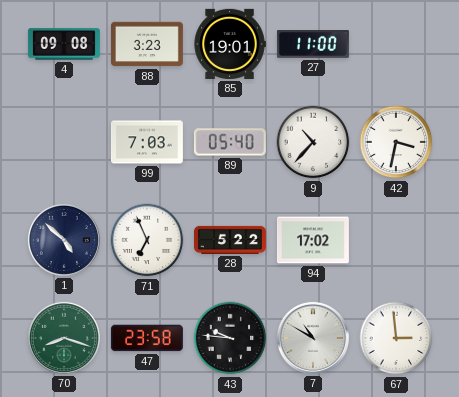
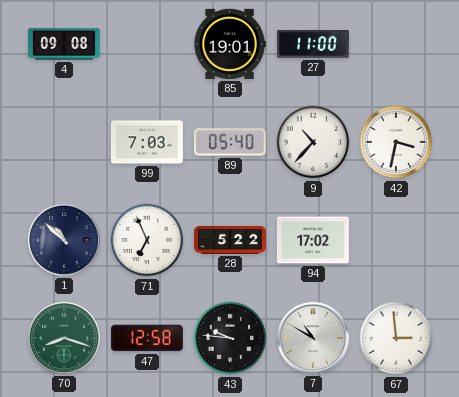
88: 3:23 -> none (147, 44)
1: 4:52 -> 10:52 (64, 240)
47: 23:58 -> 12:58 (147, 338)
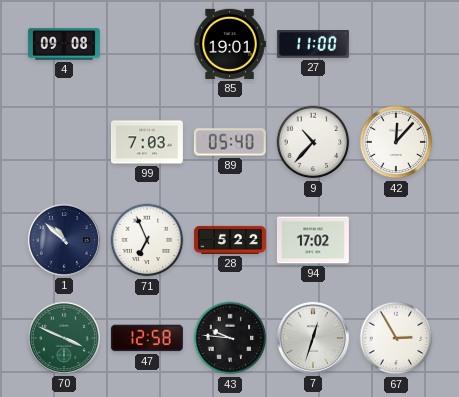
42: 3:32 -> 12:07 (396, 142)
70: 8:18 -> 3:49 (64, 338)
7: 10:50 -> 12:33 (313, 338)
67: 2:59 -> 2:55 (396, 338)
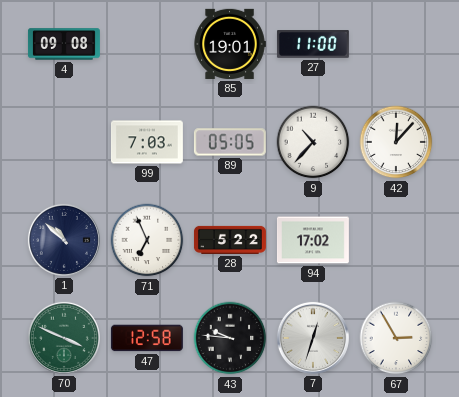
89: 05:40 -> 05:05 (230, 142)
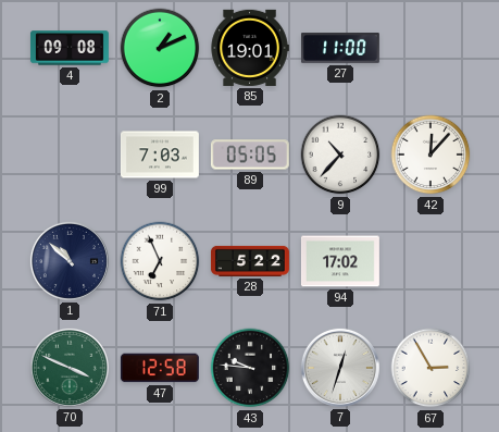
2: none -> 1:11 (160, 48)
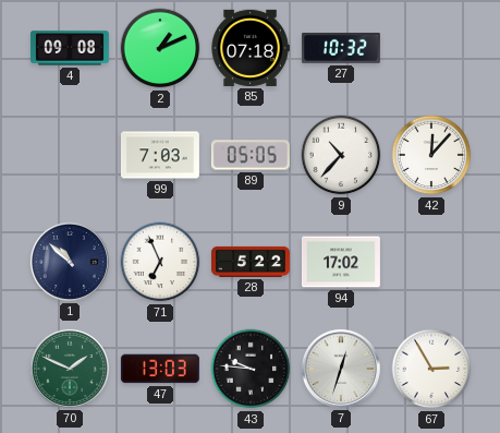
85: 19:01 -> 07:18 (251, 48)
27: 11:00 -> 10:32 (341, 49)
70: 3:49 -> 1:49 (70, 369)
47: 12:58 -> 13:03 (160, 369)
